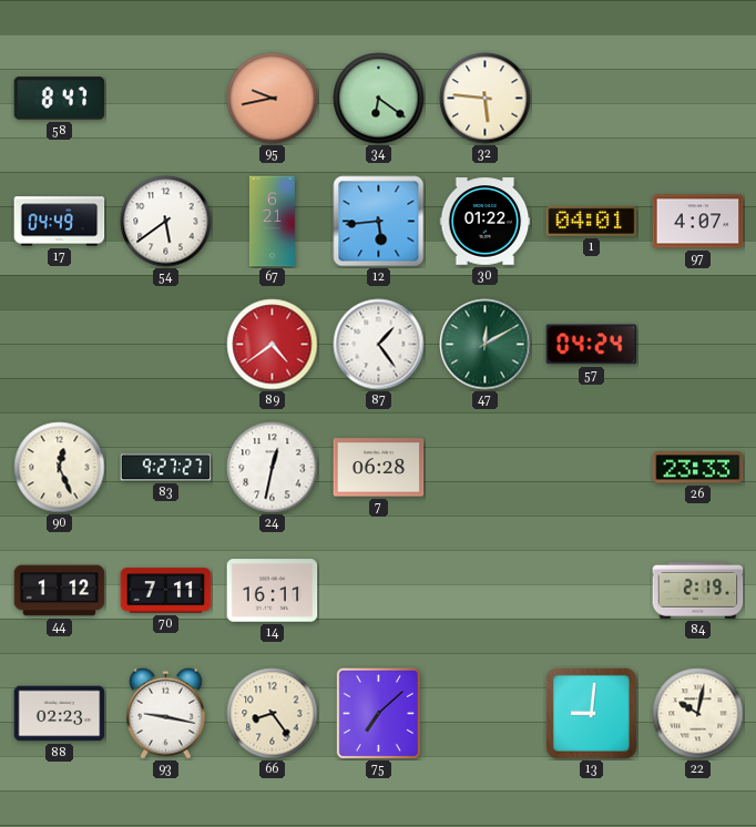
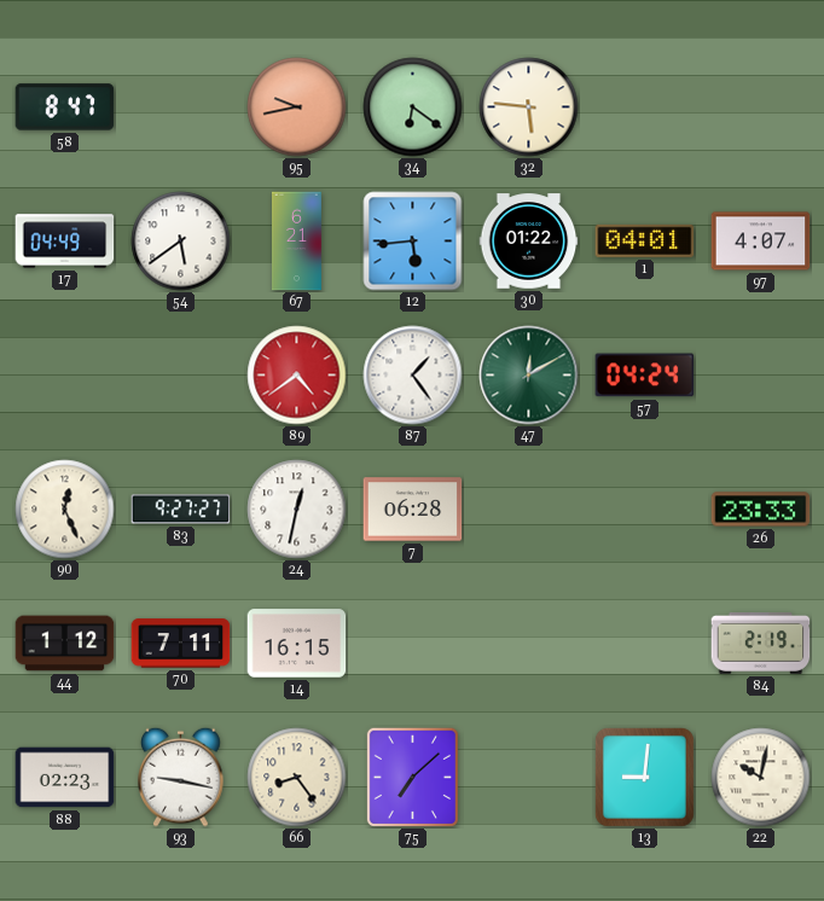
14: 16:11 -> 16:15 (297, 644)
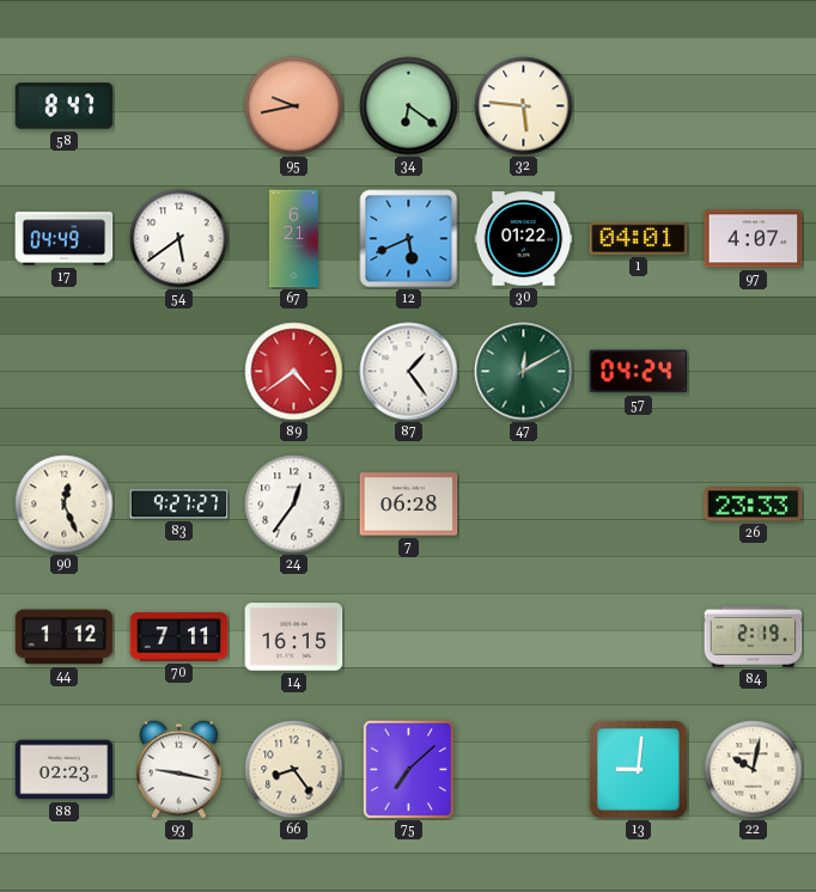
12: 5:44 -> 5:41 (409, 239)
24: 12:32 -> 12:36 (294, 505)
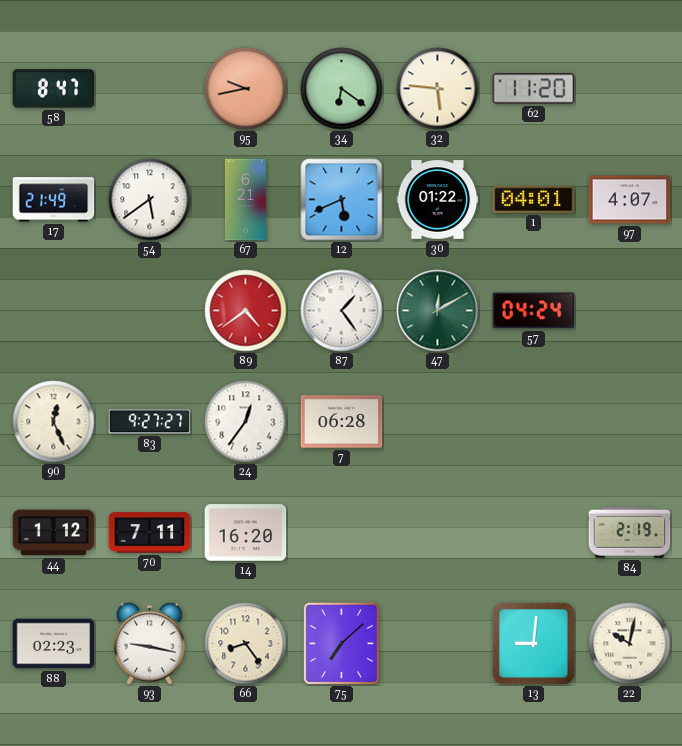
62: none -> 11:20 (534, 89)
17: 04:49 -> 21:49 (54, 200)
26: 23:33 -> none (754, 505)
14: 16:15 -> 16:20 (246, 533)
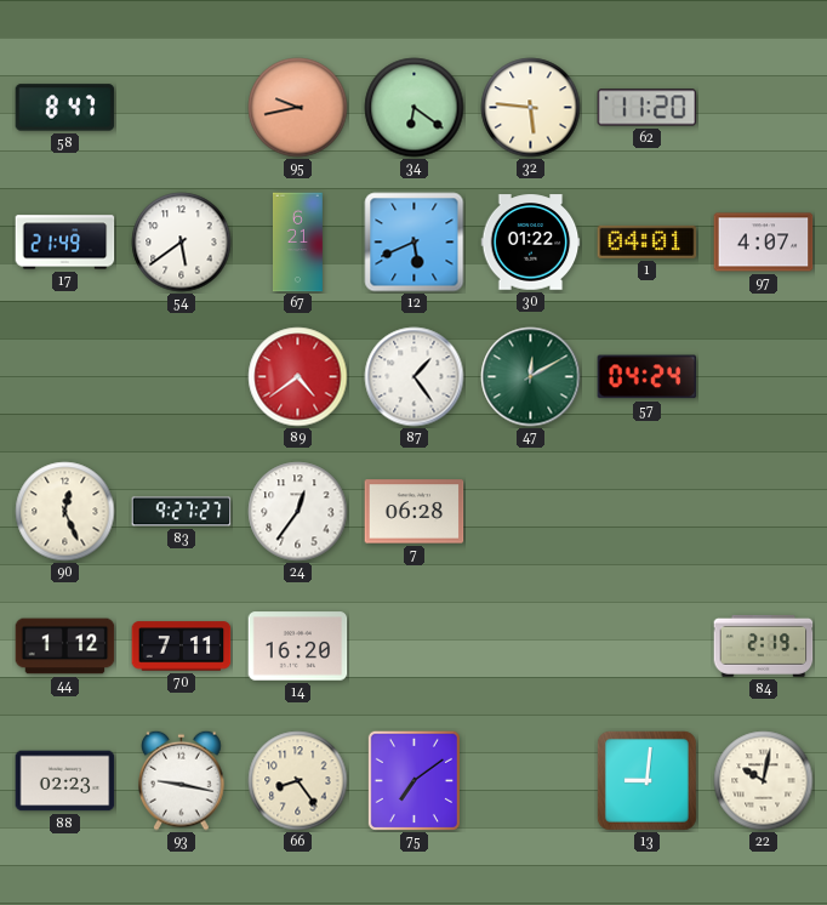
75: 7:08 -> 7:09 (413, 780)
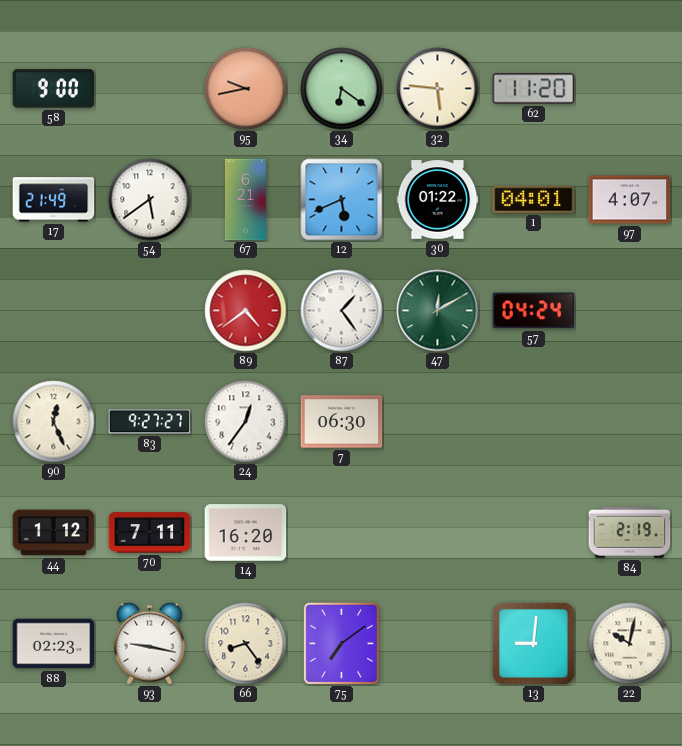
58: 8:47 -> 9:00 (54, 89)
7: 06:28 -> 06:30 (342, 422)
